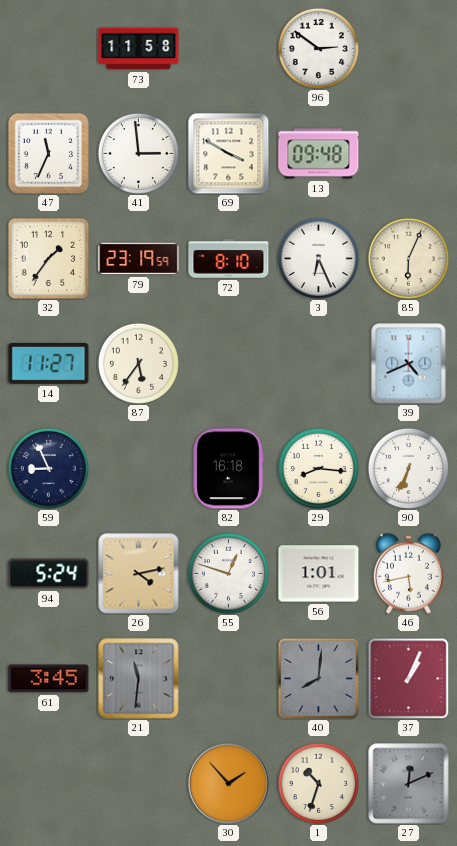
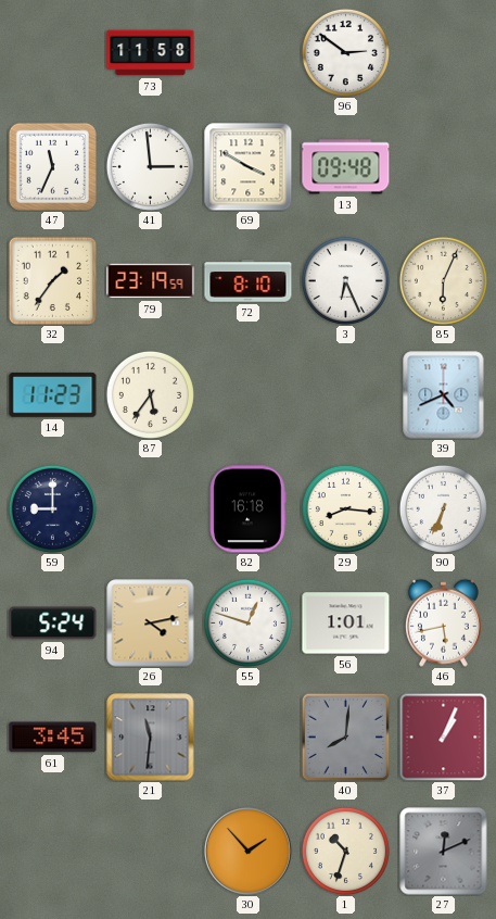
14: 11:27 -> 11:23 (53, 394)
59: 8:56 -> 9:00 (52, 508)
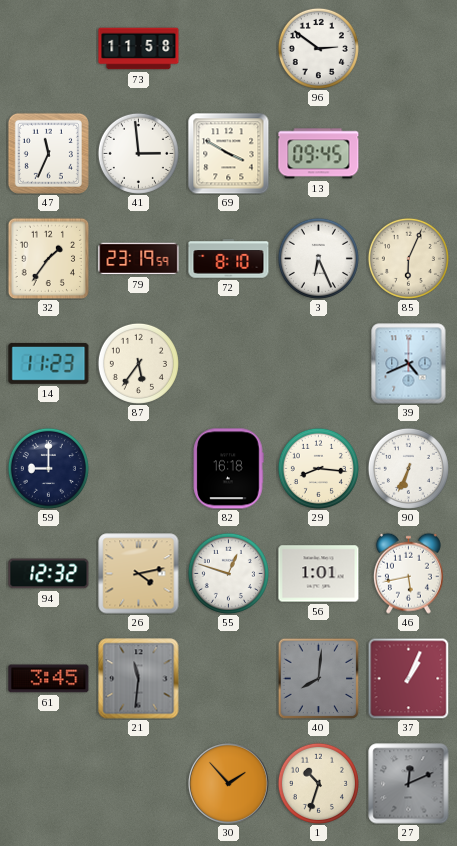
13: 09:48 -> 09:45 (319, 154)
94: 5:24 -> 12:32 (49, 574)
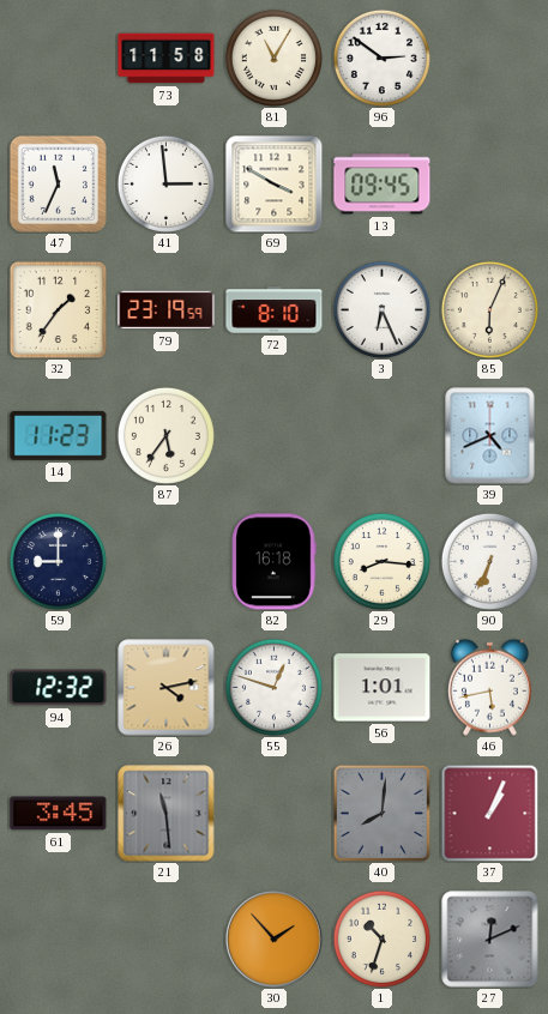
81: none -> 11:05 (273, 58)
21: 11:31 -> 11:29 (167, 814)
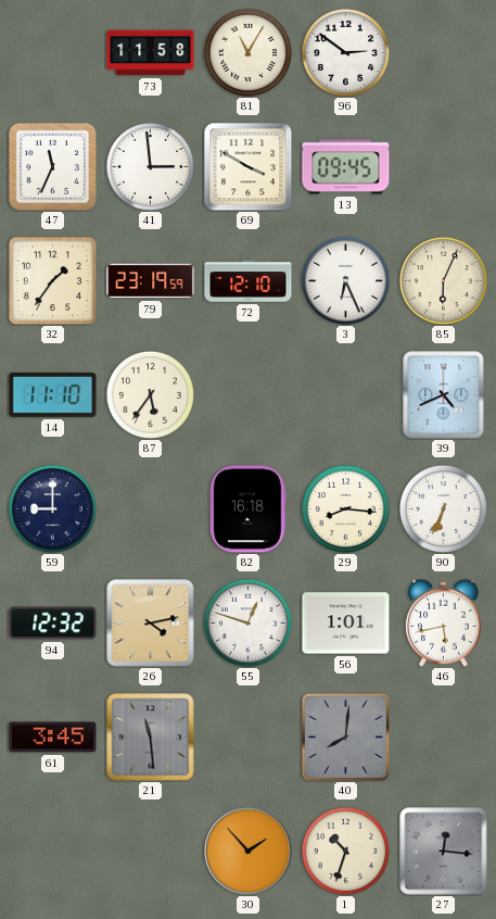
72: 8:10 -> 12:10 (249, 281)
14: 11:23 -> 11:10 (53, 394)
37: 1:04 -> none (489, 813)
27: 12:11 -> 12:16 (444, 852)
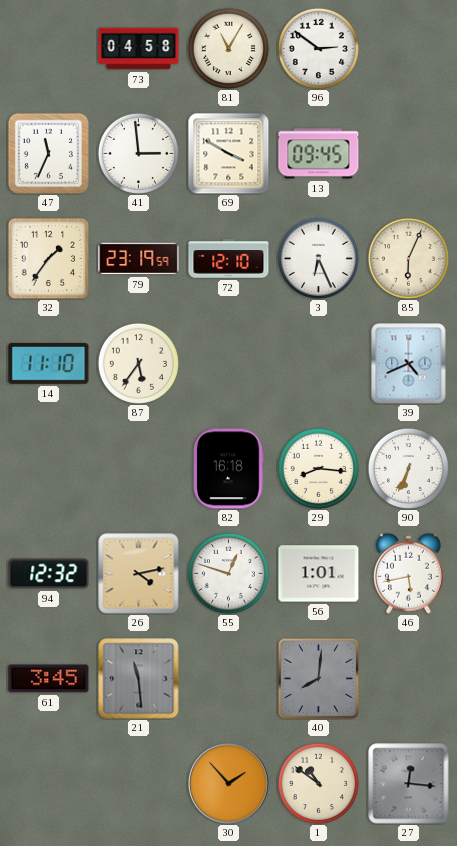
73: 11:58 -> 04:58 (139, 49)
59: 9:00 -> none (52, 508)
1: 10:33 -> 10:51 (318, 783)
